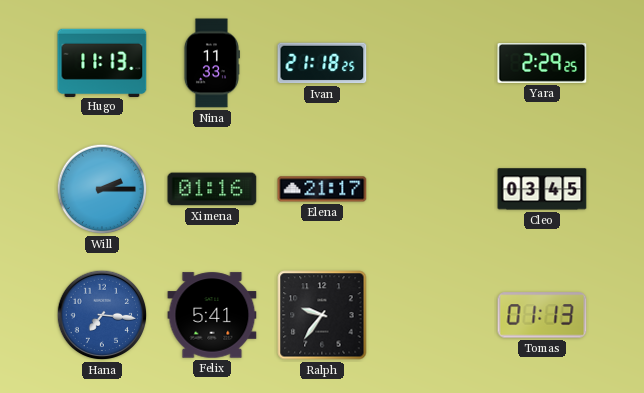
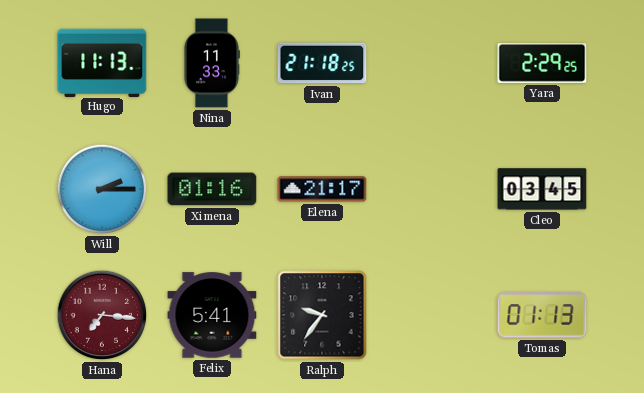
Hana dial: blue -> burgundy (102, 315)
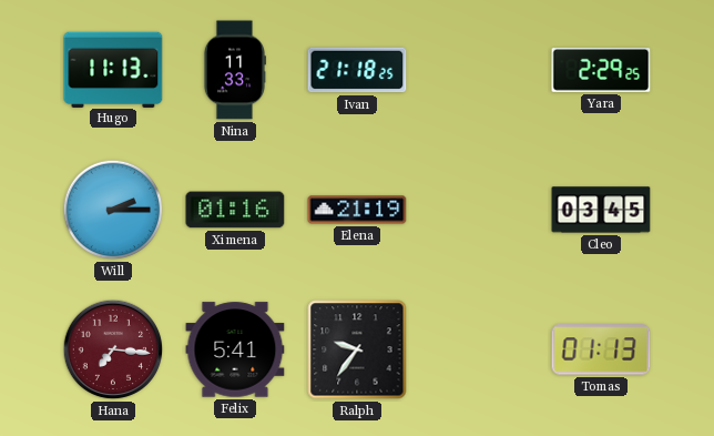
Elena: 21:17 -> 21:19 (357, 210)
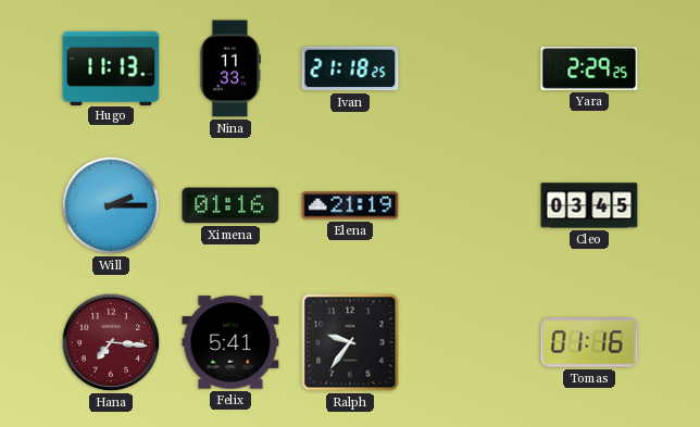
Tomas: 01:13 -> 01:16 (589, 342)
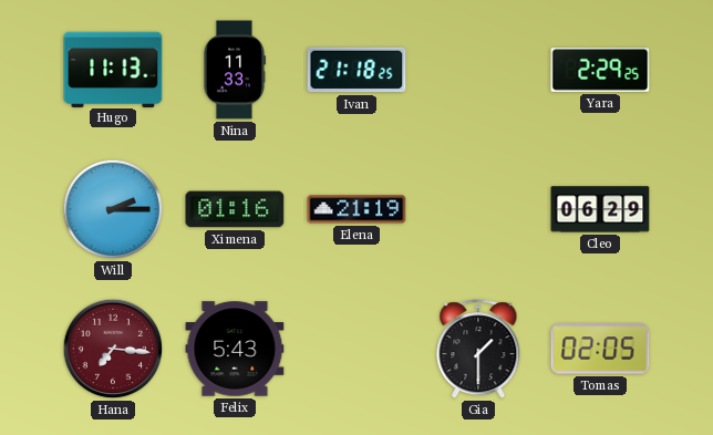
Cleo: 03:45 -> 06:29 (600, 209)
Felix: 5:41 -> 5:43 (235, 349)
Ralph: 9:36 -> none (350, 342)
Gia: none -> 1:30 (478, 350)
Tomas: 01:16 -> 02:05 (600, 349)
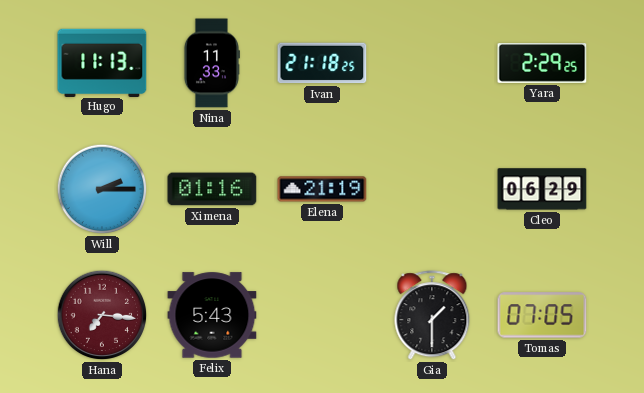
Tomas: 02:05 -> 07:05 (542, 315)
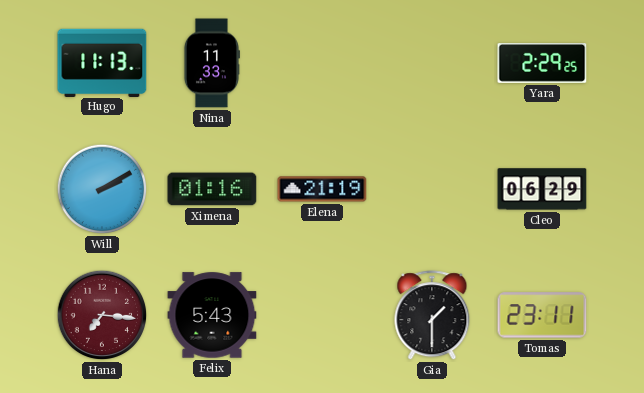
Ivan: 21:18 -> none (322, 63)
Will: 2:15 -> 2:10 (102, 189)
Tomas: 07:05 -> 23:11 (542, 315)
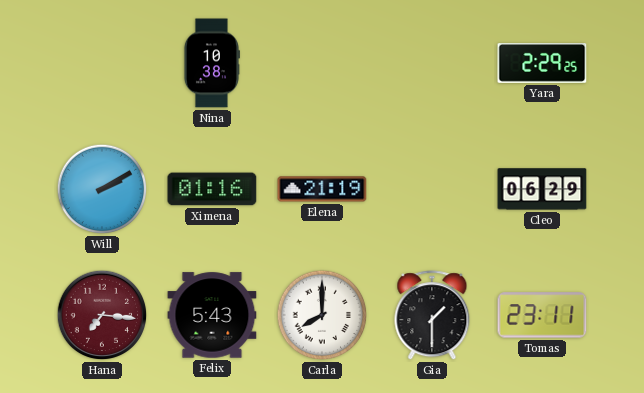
Hugo: 11:13 -> none (102, 62)
Nina: 11:33 -> 10:38 (211, 63)
Carla: none -> 8:00 (322, 315)
